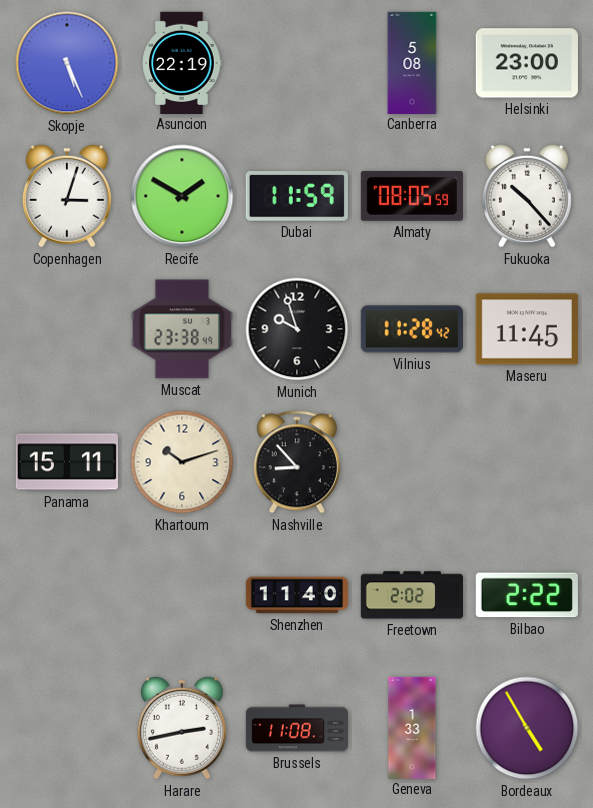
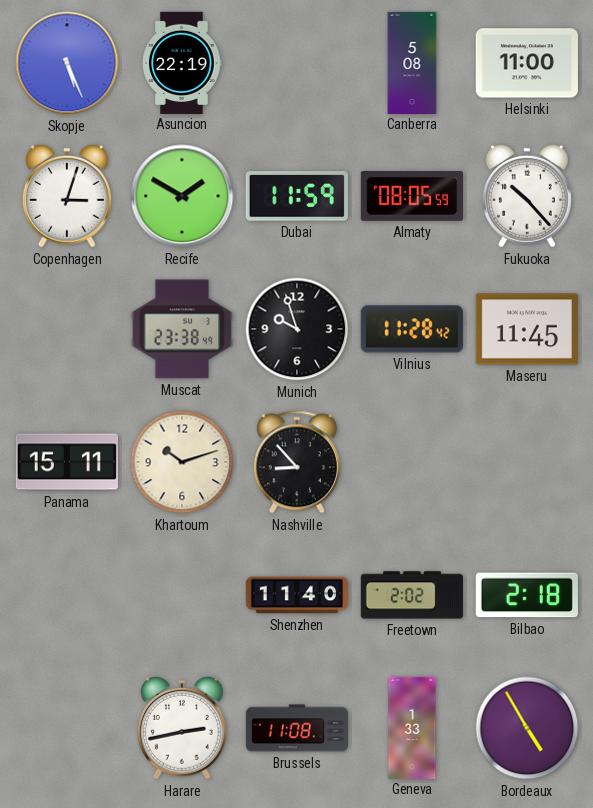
Helsinki: 23:00 -> 11:00 (527, 63)
Bilbao: 2:22 -> 2:18 (527, 595)
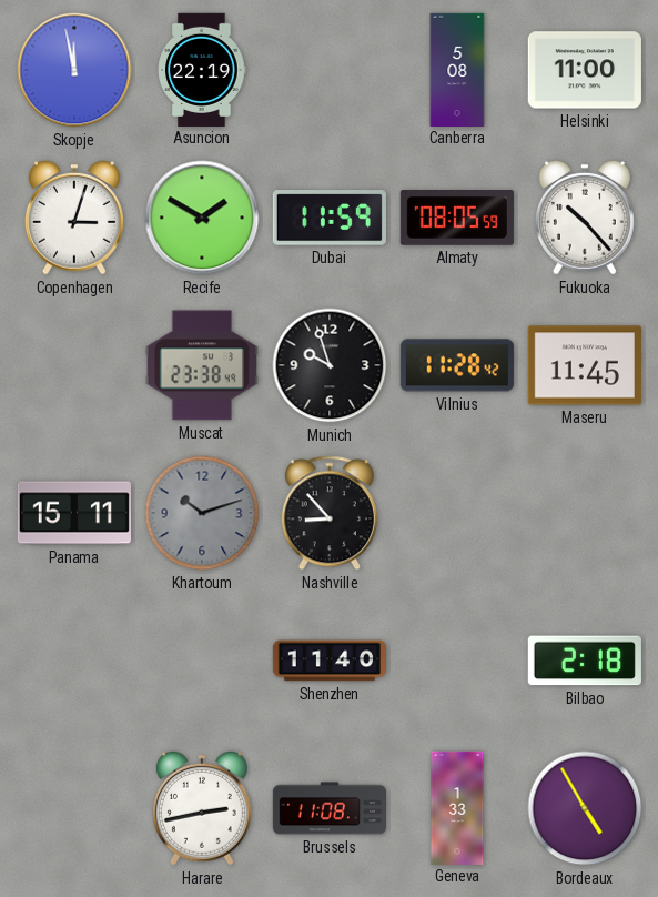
Skopje: 5:26 -> 11:58 (74, 70)
Khartoum dial: cream -> grey (202, 513)
Freetown: 2:02 -> none (411, 595)
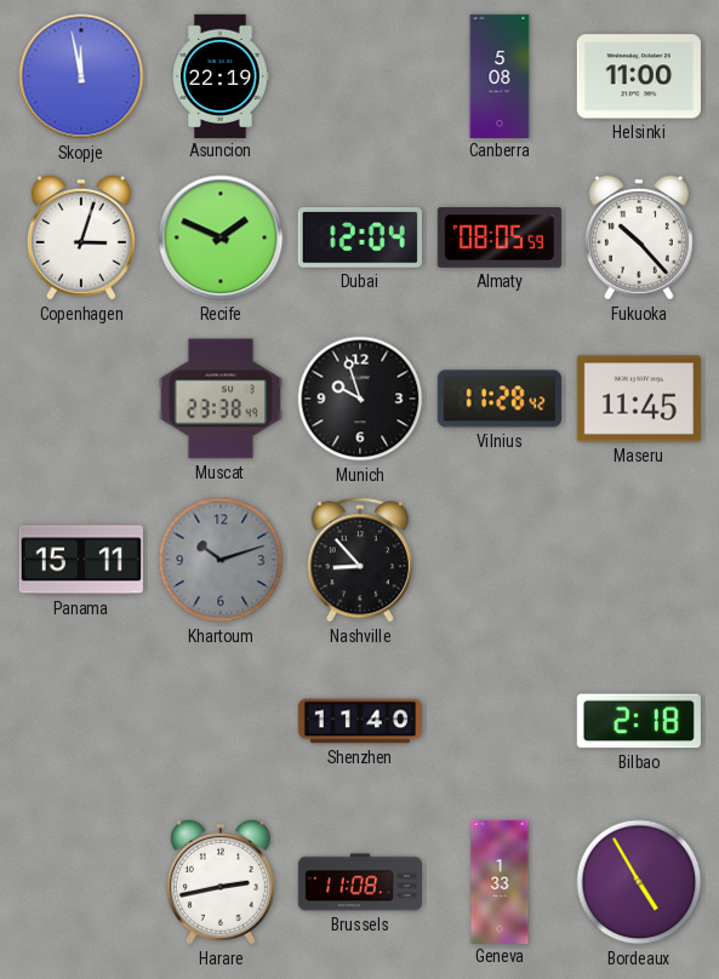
Recife: 1:50 -> 1:49 (221, 237)
Dubai: 11:59 -> 12:04 (360, 237)
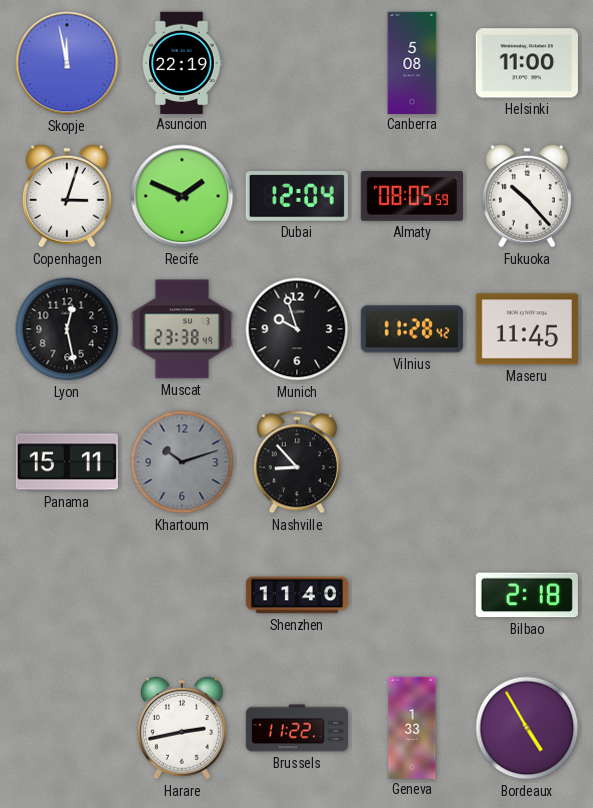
Lyon: none -> 12:28 (67, 329)
Brussels: 11:08 -> 11:22 (296, 728)
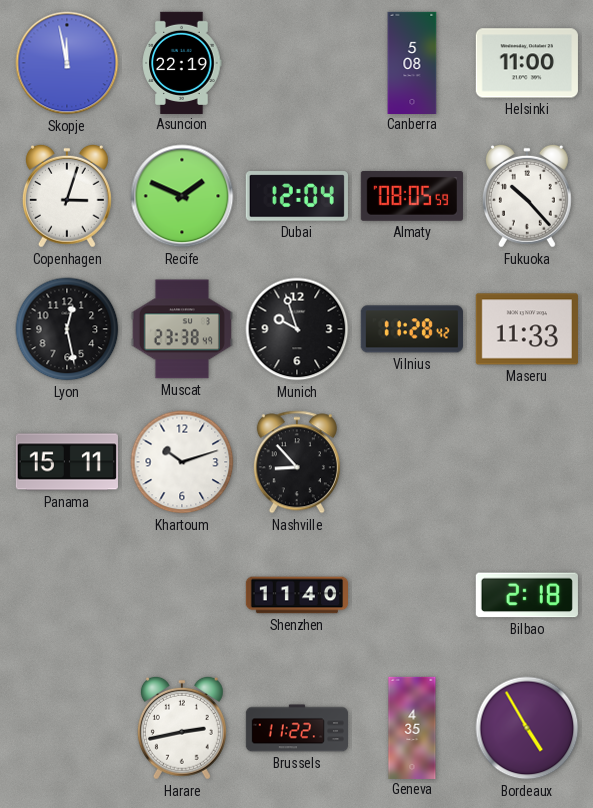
Maseru: 11:45 -> 11:33 (527, 329)
Khartoum dial: grey -> white (182, 462)
Geneva: 1:33 -> 4:35 (412, 727)
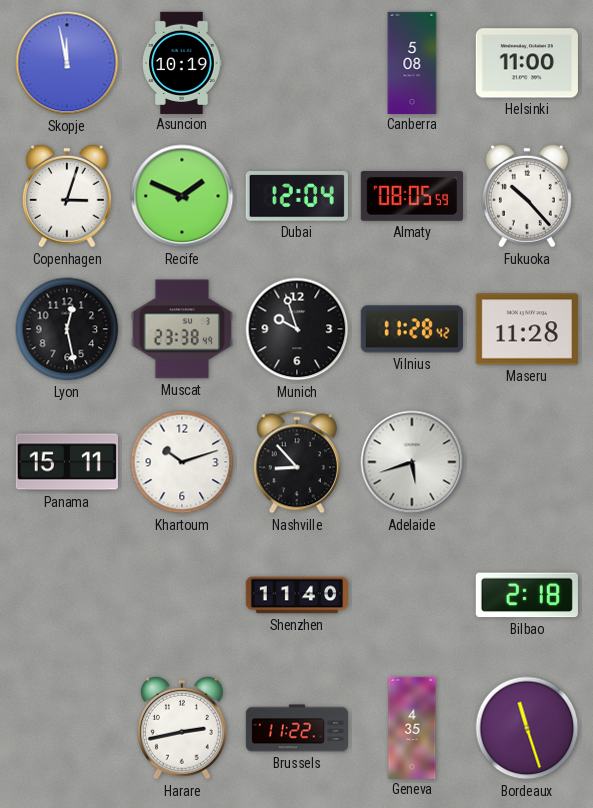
Asuncion: 22:19 -> 10:19 (182, 62)
Maseru: 11:33 -> 11:28 (527, 329)
Adelaide: none -> 5:42 (412, 462)
Bordeaux: 4:55 -> 11:27 (527, 728)
